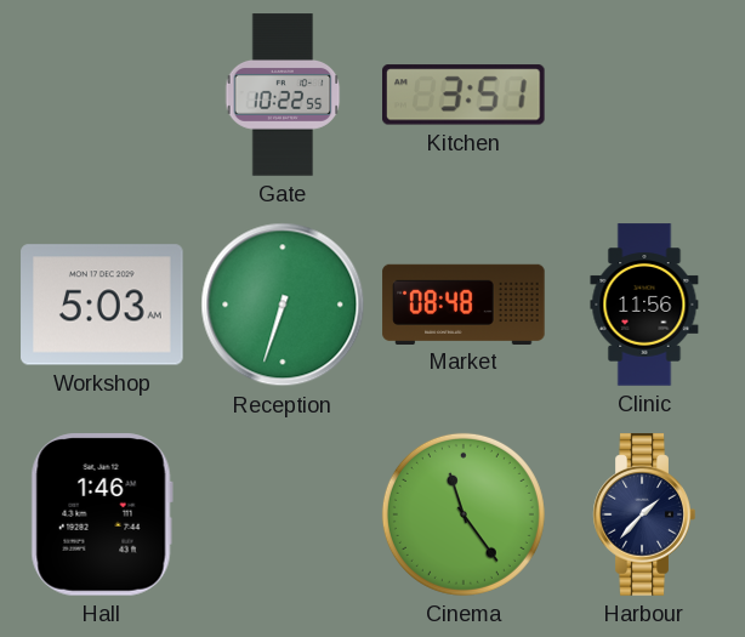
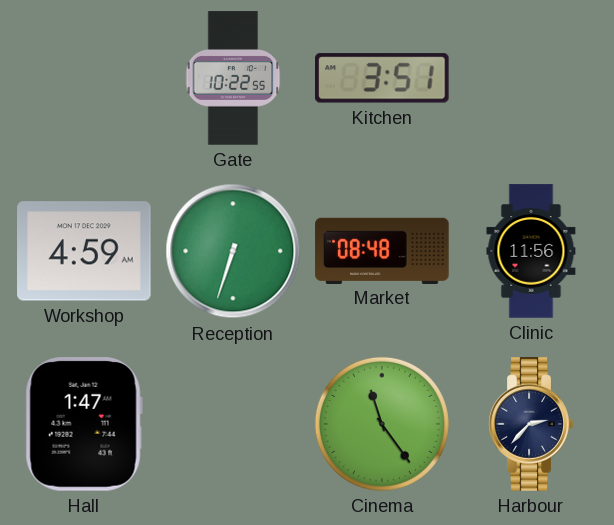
Workshop: 5:03 -> 4:59 (84, 251)
Hall: 1:46 -> 1:47 (84, 424)
Harbour: 1:37 -> 2:37 (531, 424)
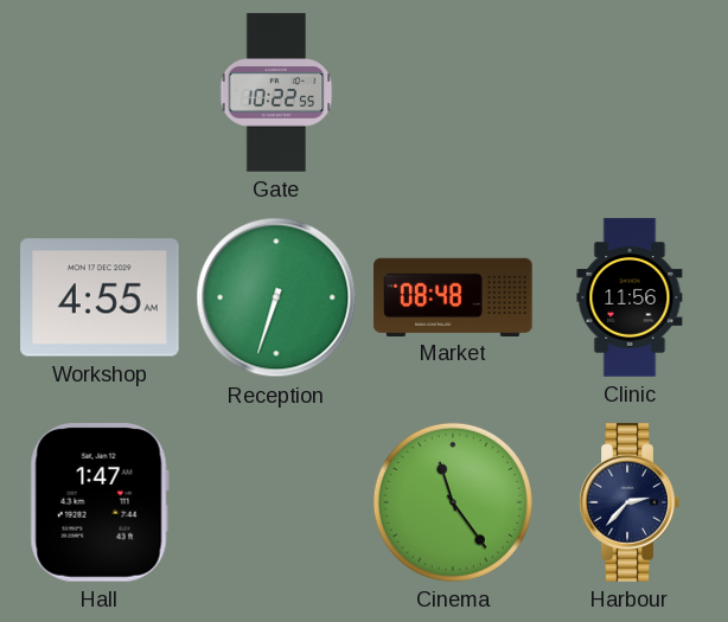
Kitchen: 3:51 -> none (383, 78)
Workshop: 4:59 -> 4:55 (100, 297)
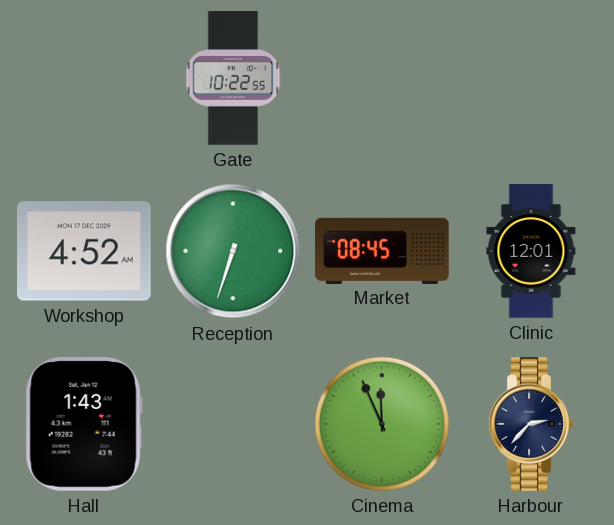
Workshop: 4:55 -> 4:52 (84, 251)
Market: 08:48 -> 08:45 (382, 250)
Clinic: 11:56 -> 12:01 (531, 251)
Hall: 1:47 -> 1:43 (84, 424)
Cinema: 11:24 -> 11:56 (382, 424)
